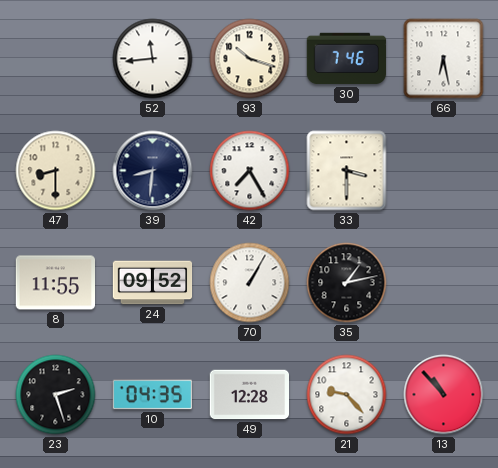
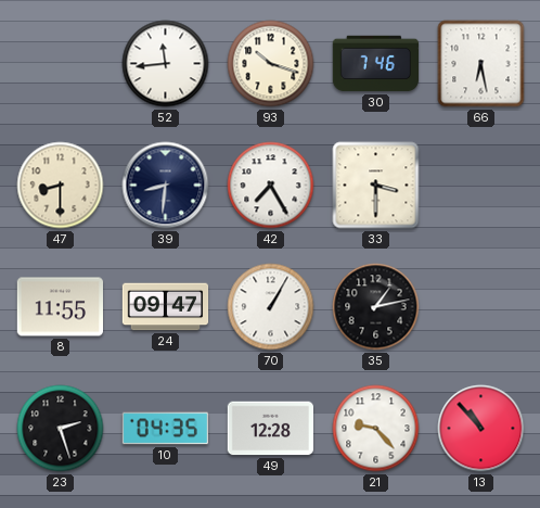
24: 09:52 -> 09:47 (166, 307)
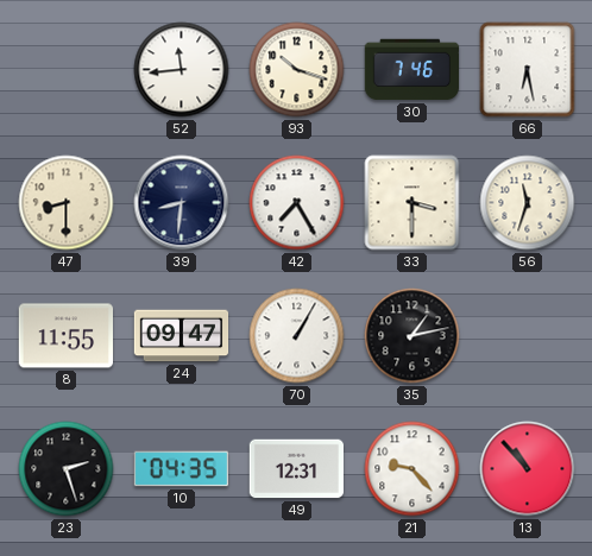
56: none -> 11:33 (528, 203)
49: 12:28 -> 12:31 (296, 469)
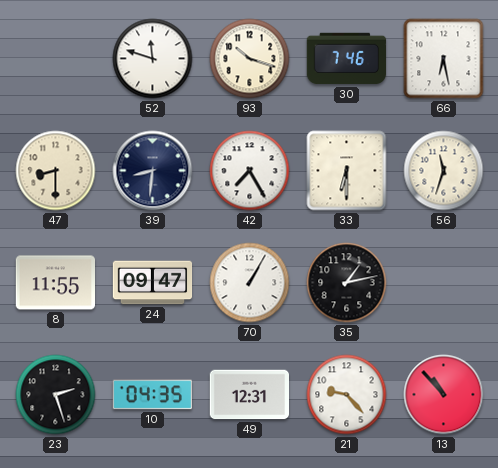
52: 11:44 -> 11:48 (153, 59)
33: 3:30 -> 6:30 (347, 171)
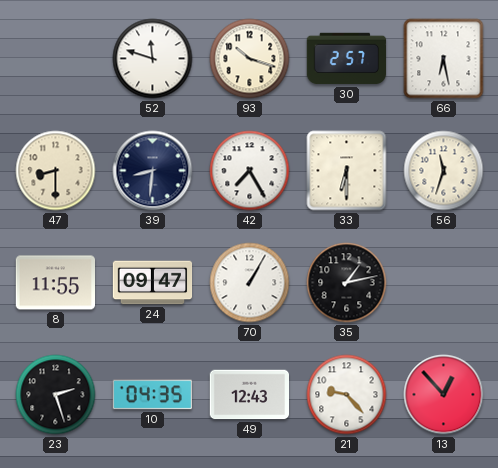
30: 7:46 -> 2:57 (347, 59)
49: 12:31 -> 12:43 (249, 395)
13: 10:53 -> 12:53 (444, 395)
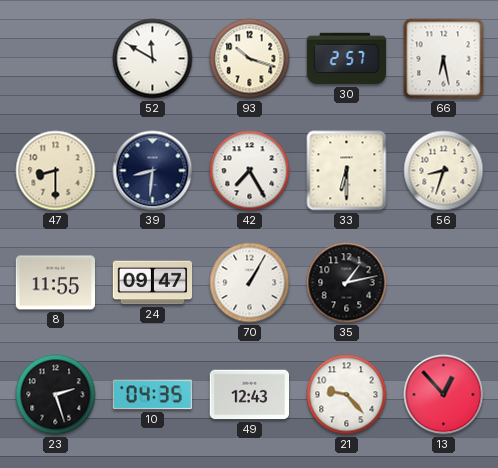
52: 11:48 -> 11:50 (153, 59)
56: 11:33 -> 8:33 (444, 171)
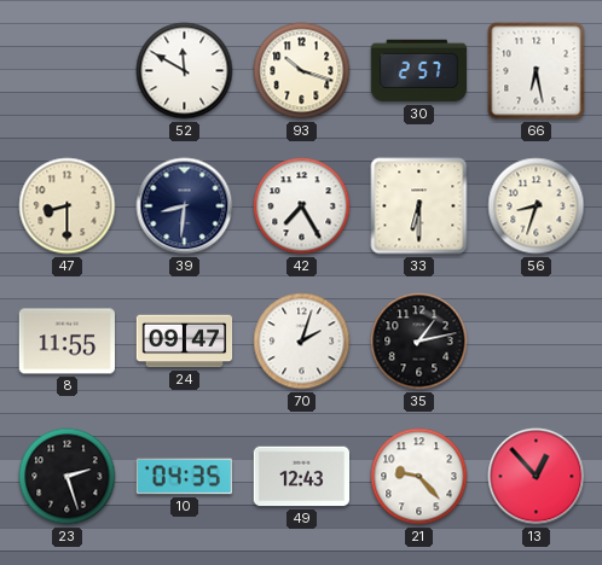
70: 1:05 -> 2:03 (302, 342)
